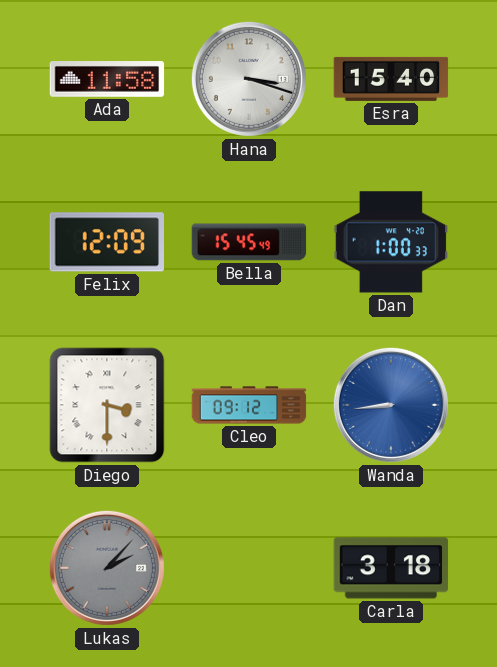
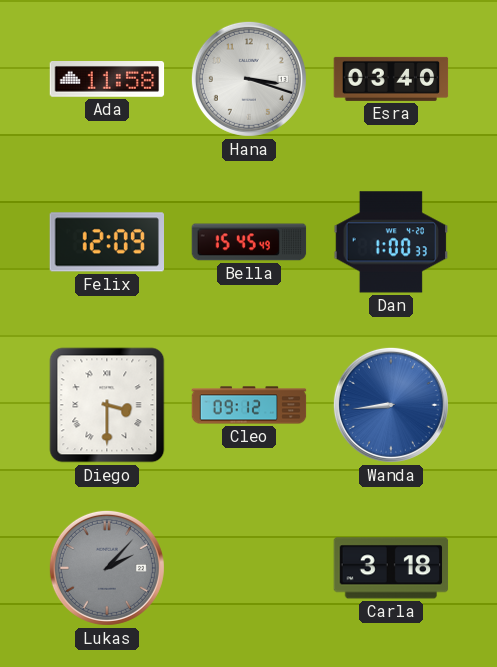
Esra: 15:40 -> 03:40 (391, 79)
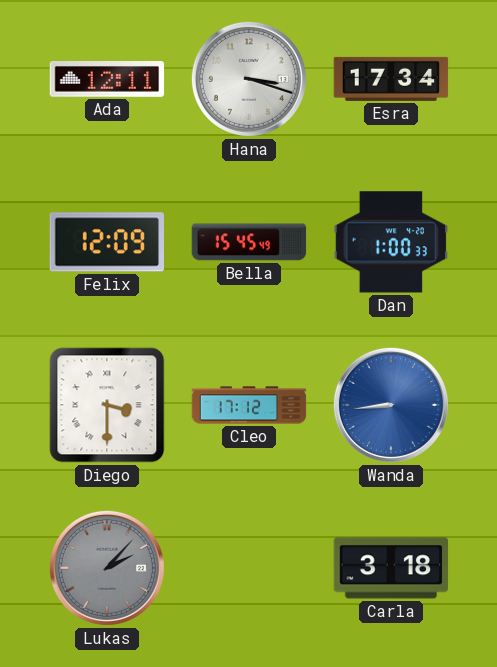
Ada: 11:58 -> 12:11 (107, 79)
Esra: 03:40 -> 17:34 (391, 79)
Cleo: 09:12 -> 17:12 (249, 405)
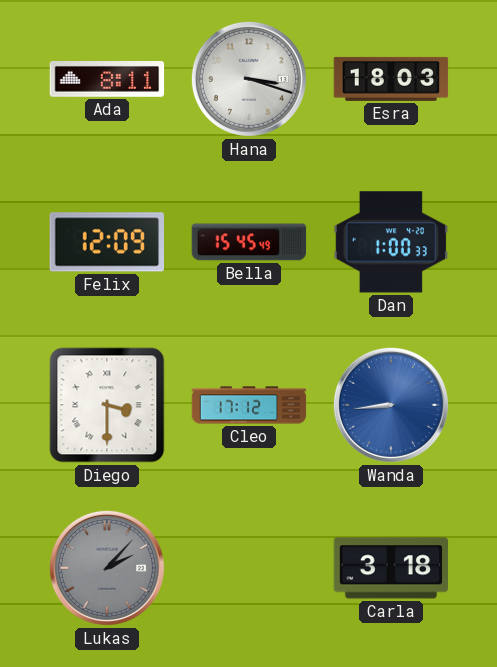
Ada: 12:11 -> 8:11 (107, 79)
Esra: 17:34 -> 18:03 (391, 79)
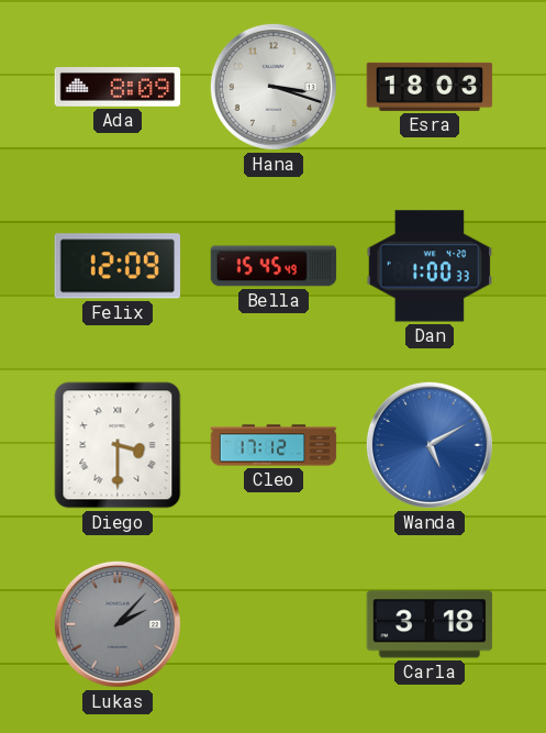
Ada: 8:11 -> 8:09 (118, 87)
Wanda: 8:44 -> 5:10 (430, 445)
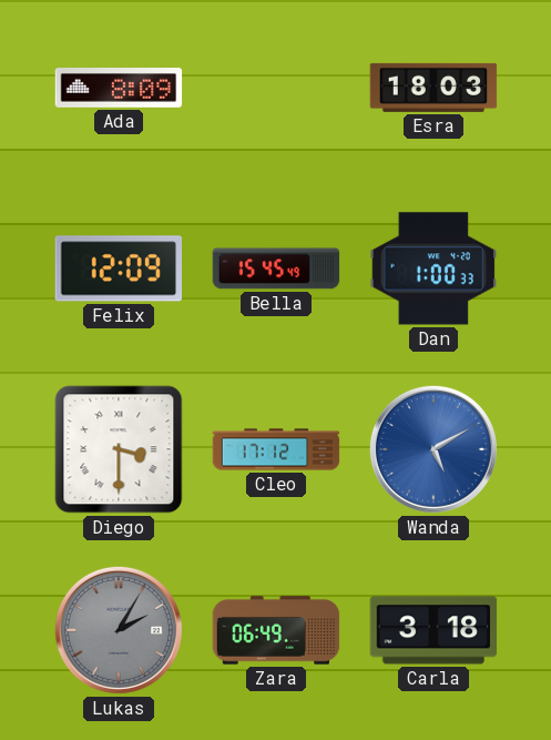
Hana: 3:18 -> none (274, 87)
Lukas: 2:07 -> 2:05 (119, 630)
Zara: none -> 06:49 (276, 630)
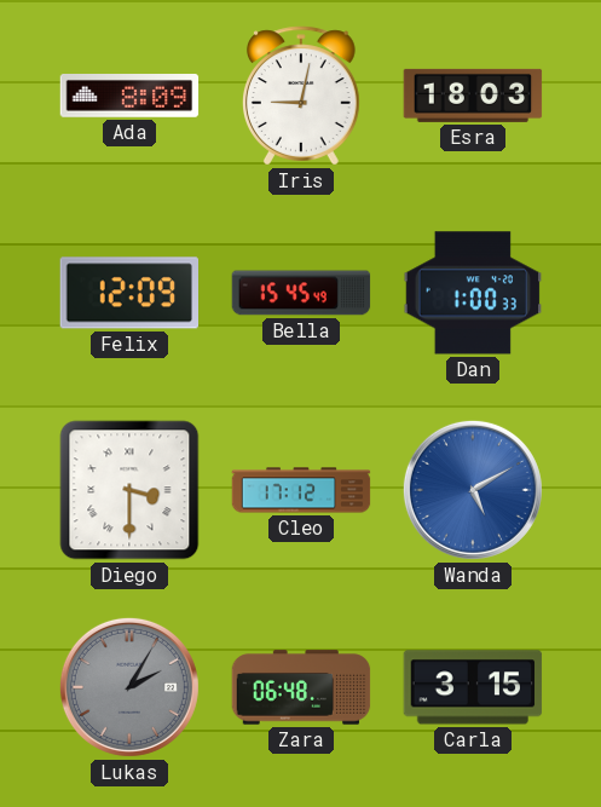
Iris: none -> 9:02 (302, 96)
Zara: 06:49 -> 06:48 (301, 687)
Carla: 3:18 -> 3:15 (473, 687)
